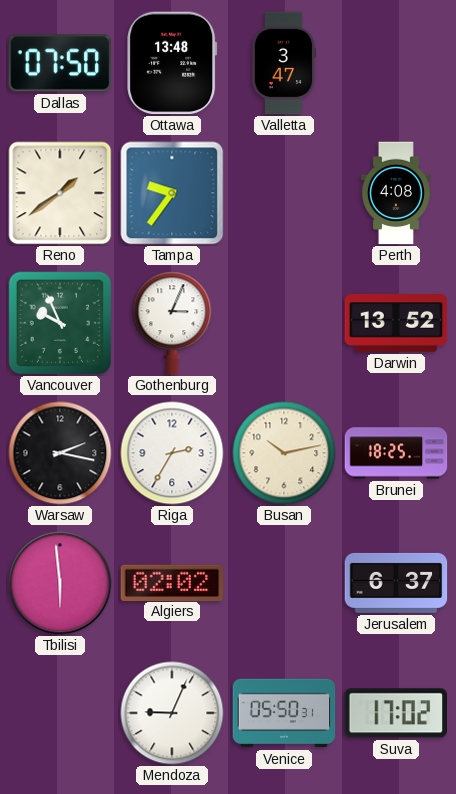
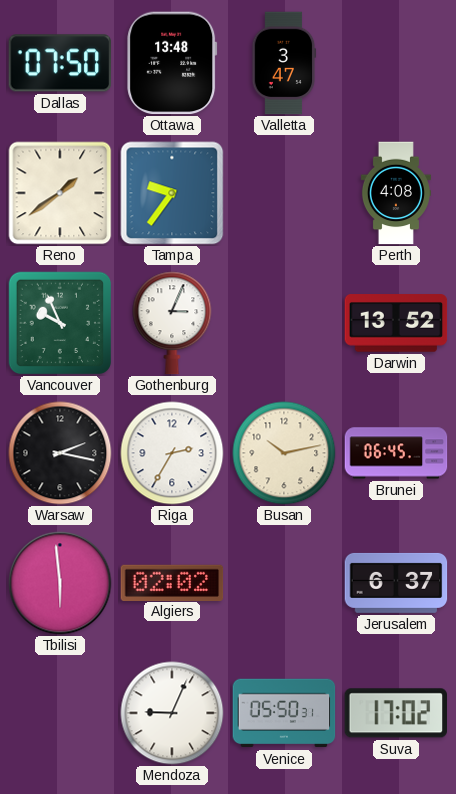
Brunei: 18:25 -> 06:45 (396, 453)
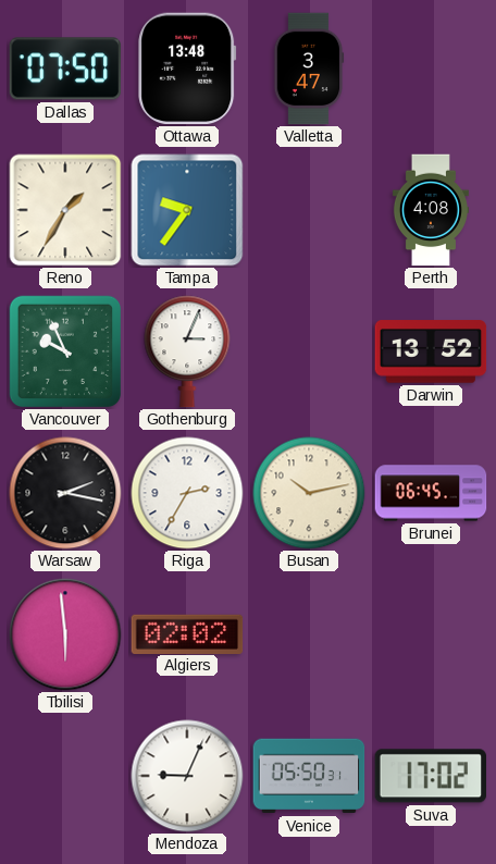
Reno: 1:39 -> 1:35 (65, 210)
Jerusalem: 6:37 -> none (396, 583)
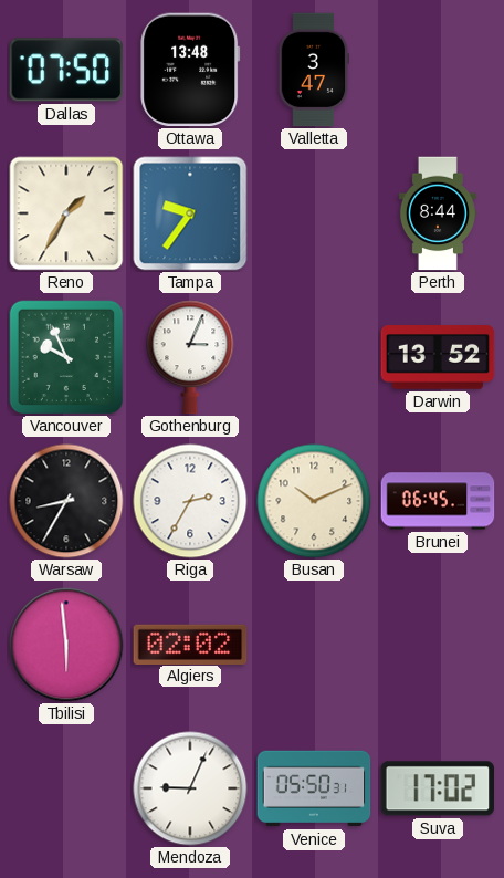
Perth: 4:08 -> 8:44 (438, 213)
Warsaw: 2:17 -> 8:35 (66, 501)
Busan: 10:13 -> 10:11 (314, 501)
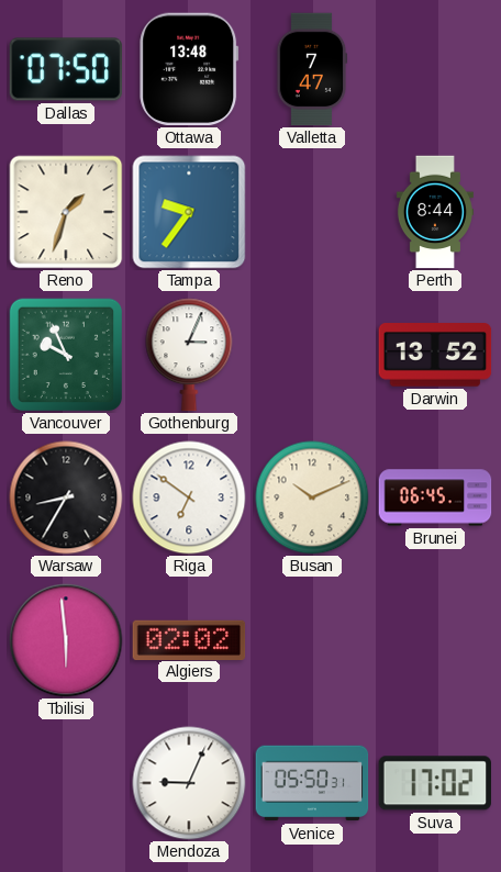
Valletta: 3:47 -> 7:47 (312, 69)
Reno: 1:35 -> 1:33 (66, 212)
Riga: 2:35 -> 6:51 (189, 498)
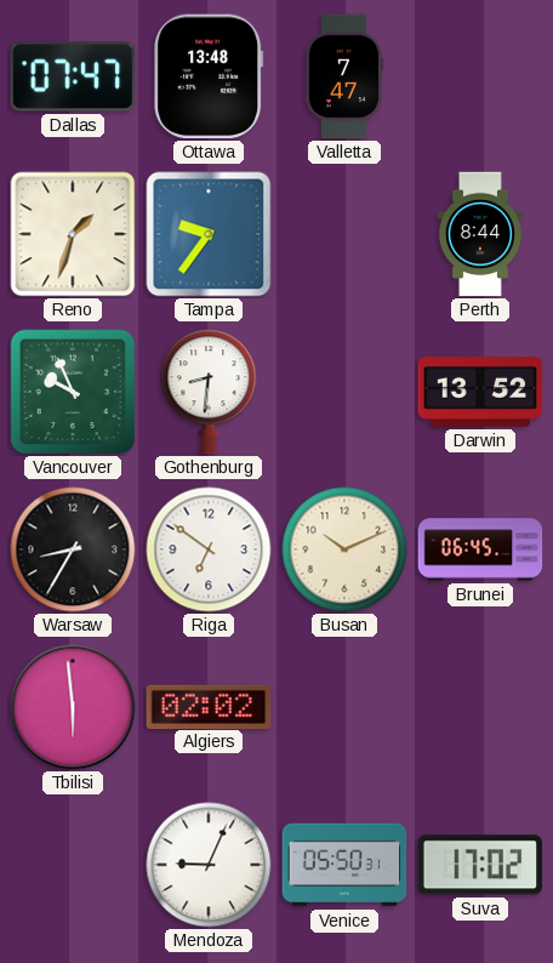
Dallas: 07:50 -> 07:47 (73, 76)
Gothenburg: 3:04 -> 8:31 (209, 392)
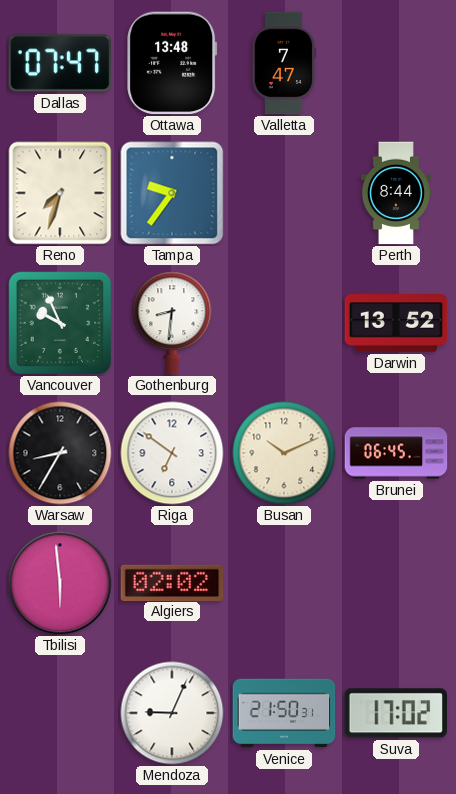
Reno: 1:33 -> 7:33 (60, 193)
Venice: 05:50 -> 21:50 (284, 713)
